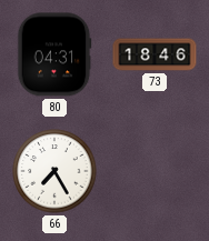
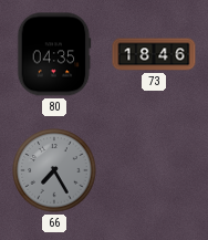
80: 04:31 -> 04:35 (54, 54)
66 dial: white -> grey (54, 170)
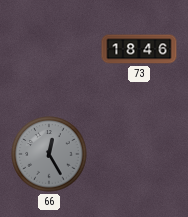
80: 04:35 -> none (54, 54)
66: 7:25 -> 12:25 (49, 154)
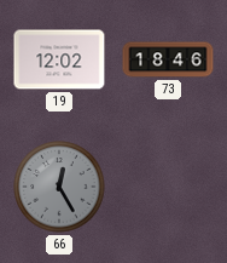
19: none -> 12:02 (59, 59)
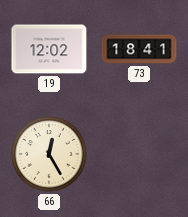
73: 18:46 -> 18:41 (139, 49)
66 dial: grey -> cream (49, 154)
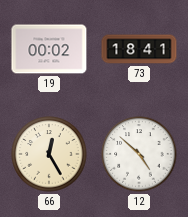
19: 12:02 -> 00:02 (49, 49)
12: none -> 4:52 (139, 154)
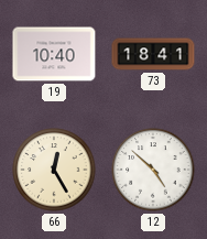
19: 00:02 -> 10:40 (54, 54)
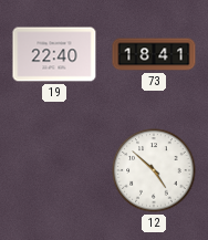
19: 10:40 -> 22:40 (54, 54)
66: 12:25 -> none (54, 170)
